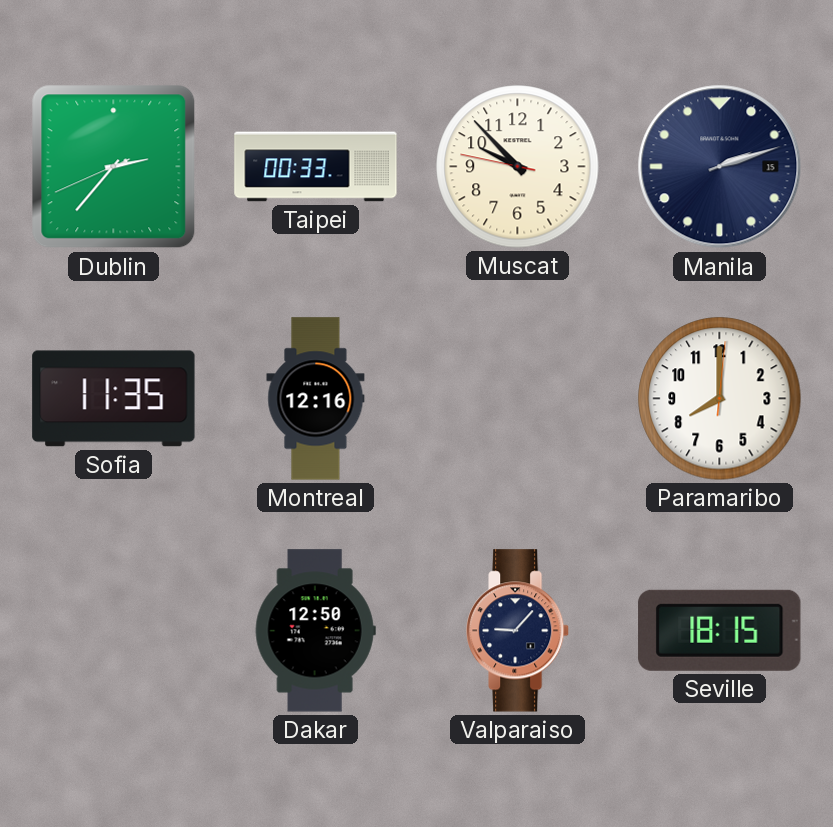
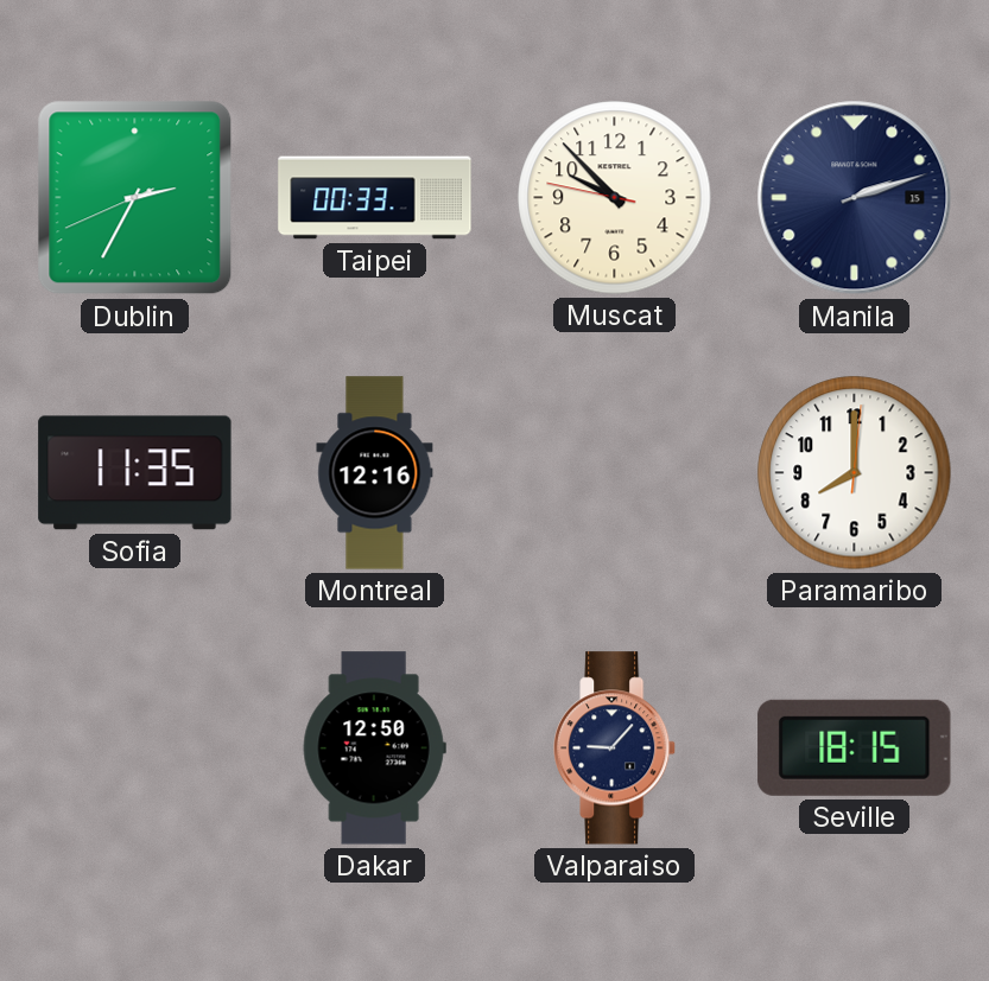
Dublin: 2:36 -> 2:34 (135, 198)
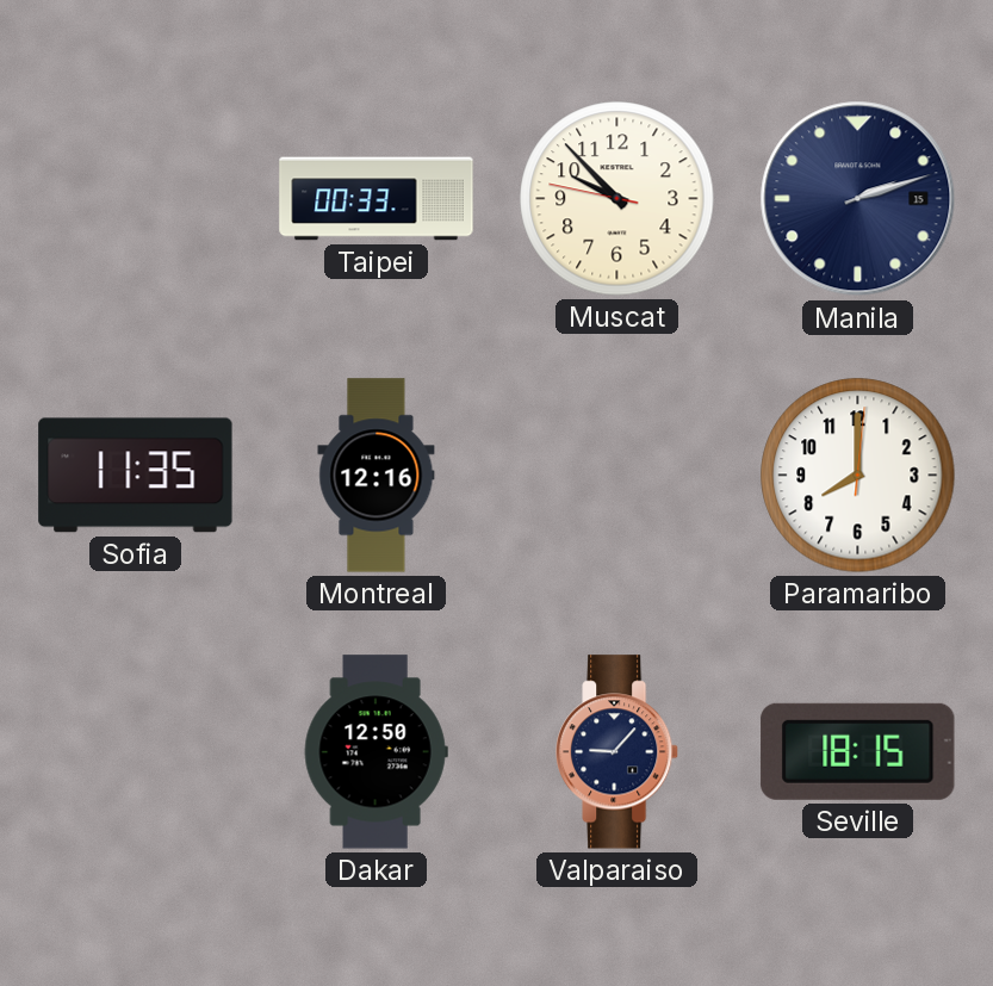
Dublin: 2:34 -> none (135, 198)
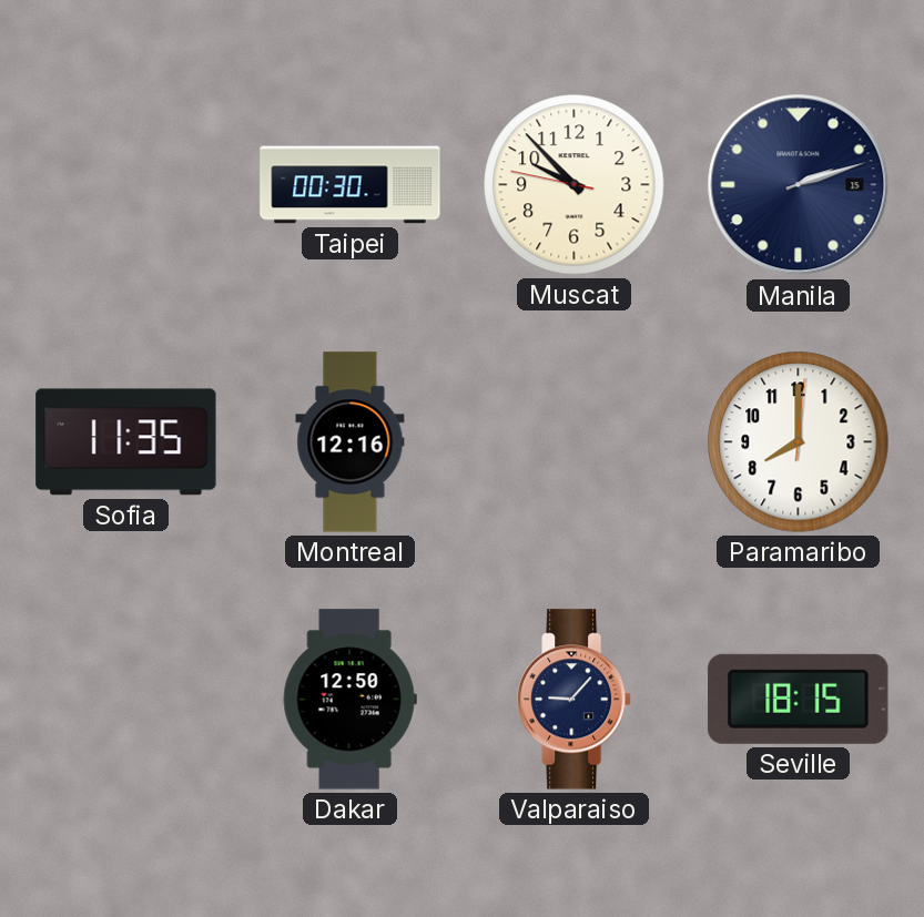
Taipei: 00:33 -> 00:30 (351, 185)
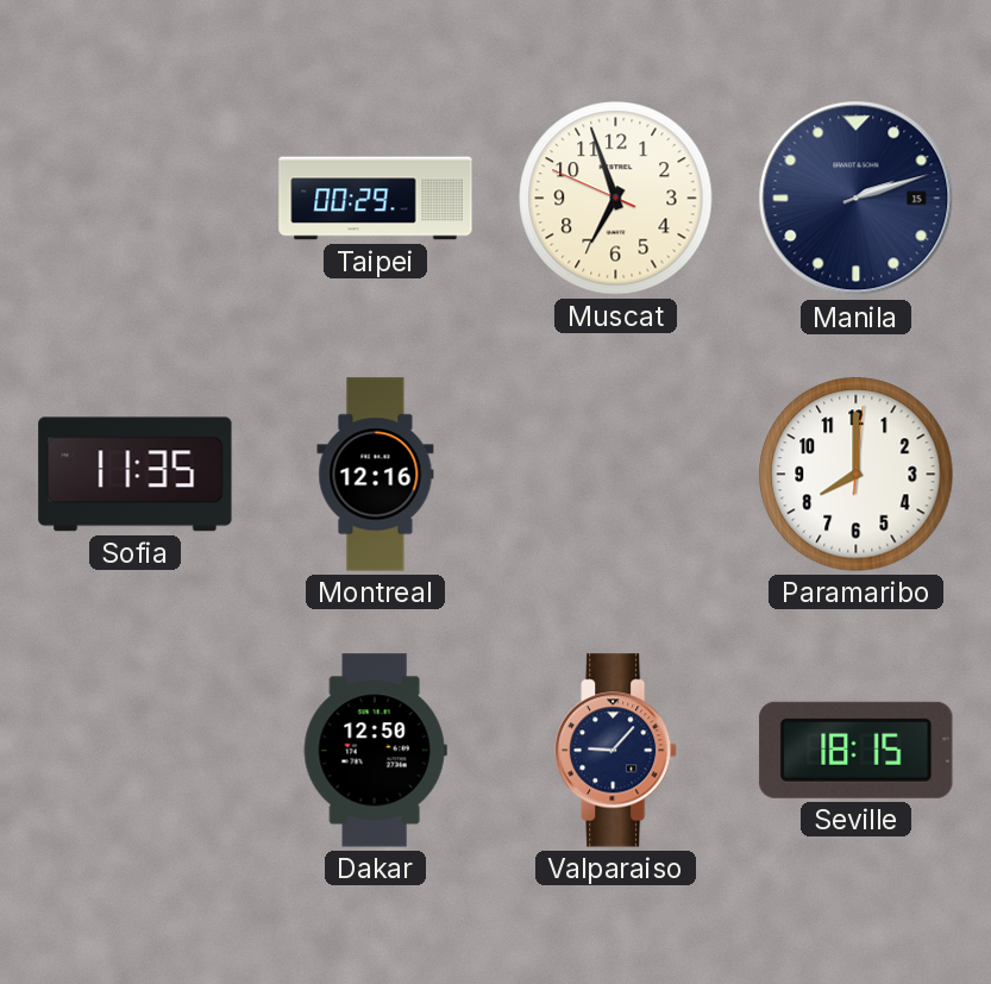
Taipei: 00:30 -> 00:29 (376, 199)
Muscat: 9:52 -> 6:56 (616, 199)
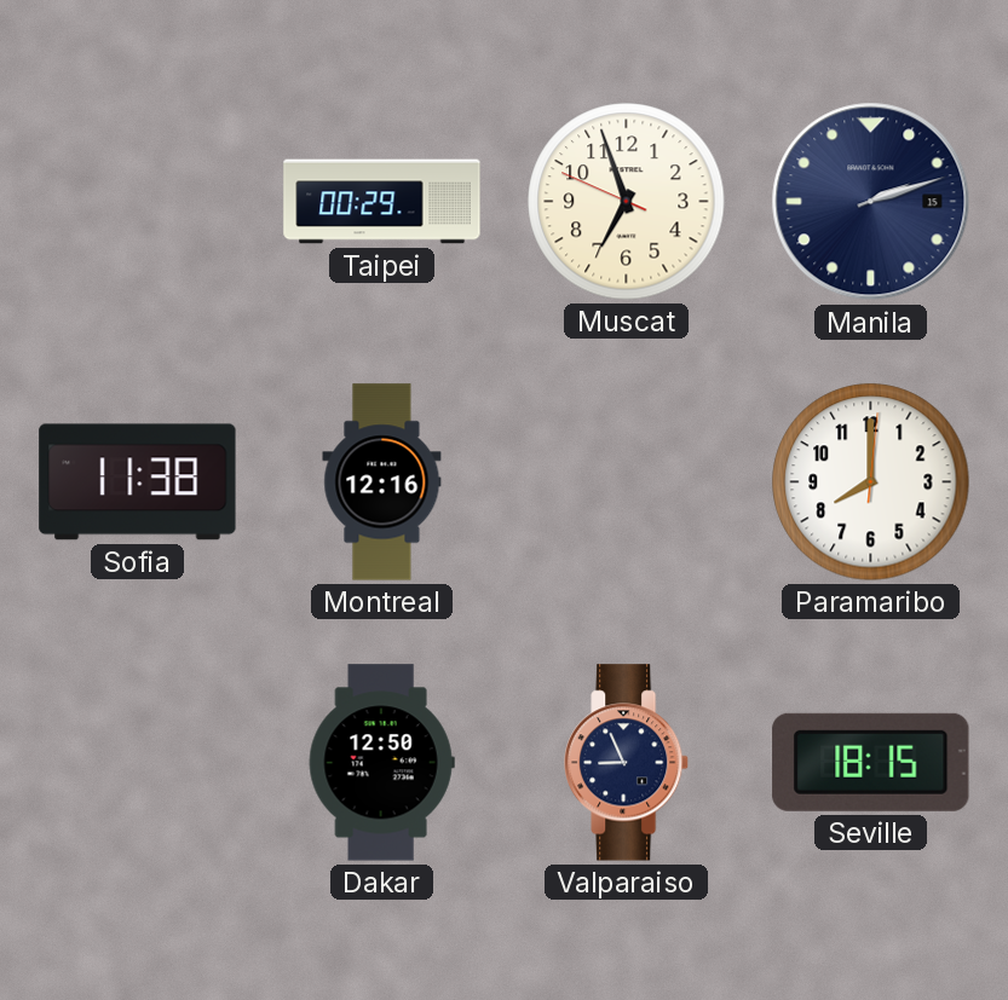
Sofia: 11:35 -> 11:38 (138, 482)
Valparaiso: 9:07 -> 8:56 (628, 763)
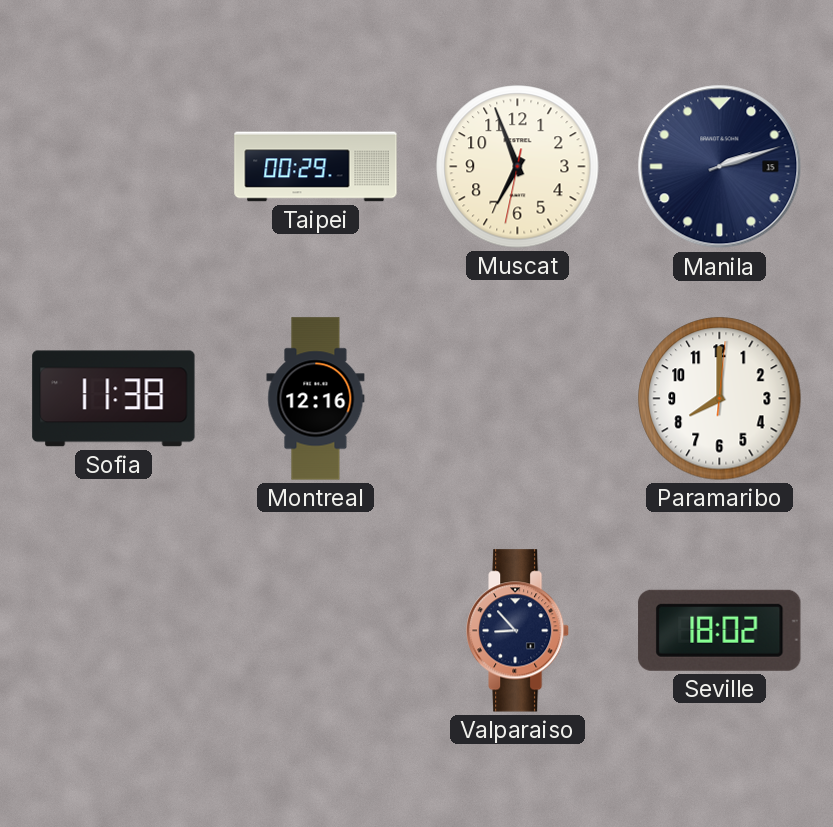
Muscat: 6:56:49 -> 6:56:32 (518, 167)
Dakar: 12:50 -> none (381, 763)
Valparaiso: 8:56 -> 8:53 (519, 631)
Seville: 18:15 -> 18:02 (720, 630)
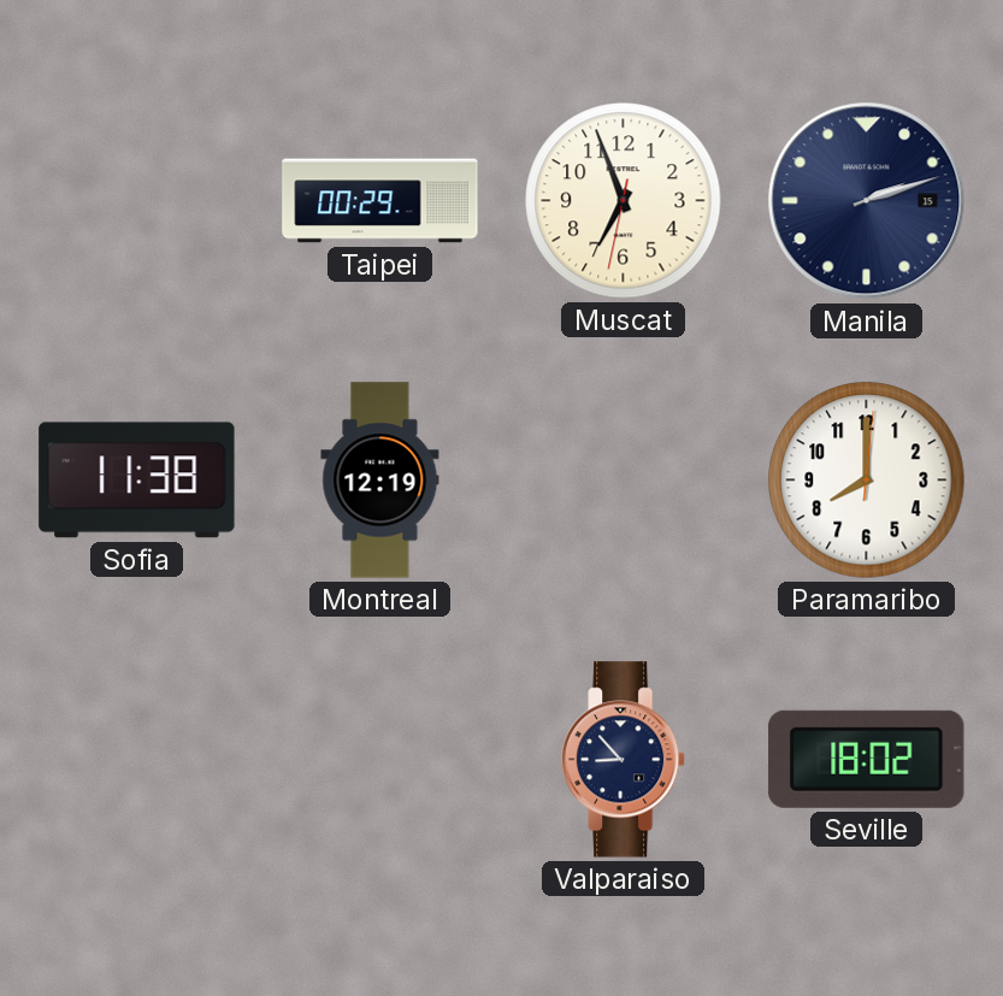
Montreal: 12:16 -> 12:19 (380, 481)
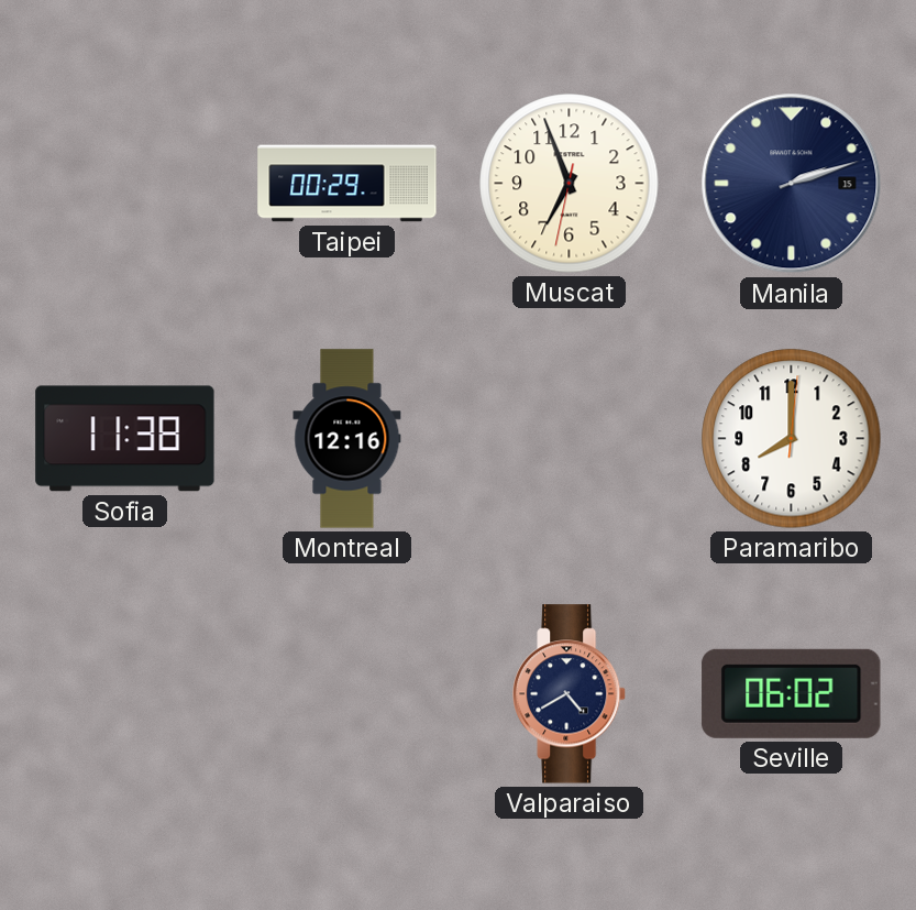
Montreal: 12:19 -> 12:16 (347, 439)
Valparaiso: 8:53 -> 4:40 (571, 694)
Seville: 18:02 -> 06:02 (792, 693)
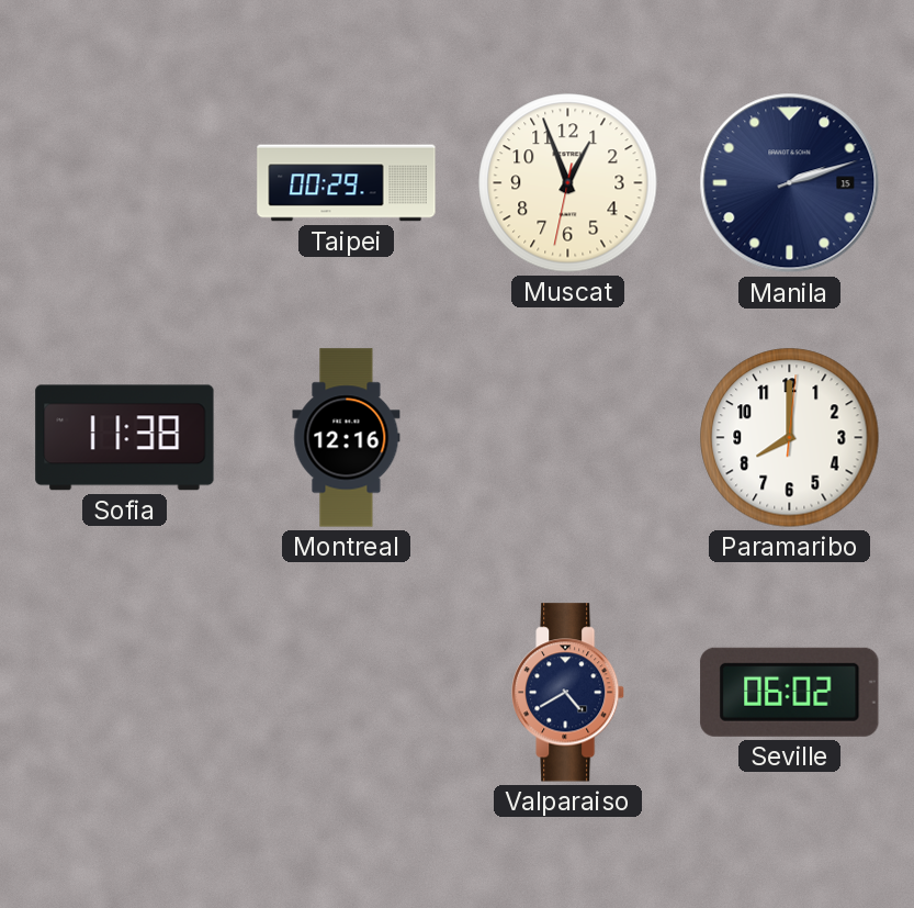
Muscat: 6:56 -> 12:56 (568, 183)
